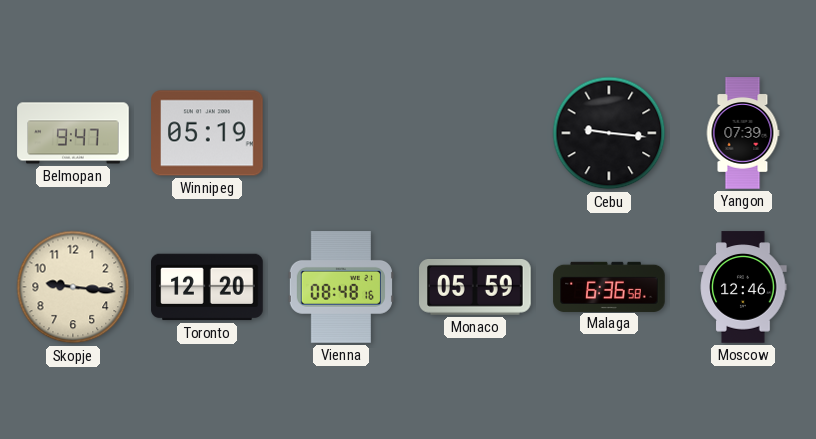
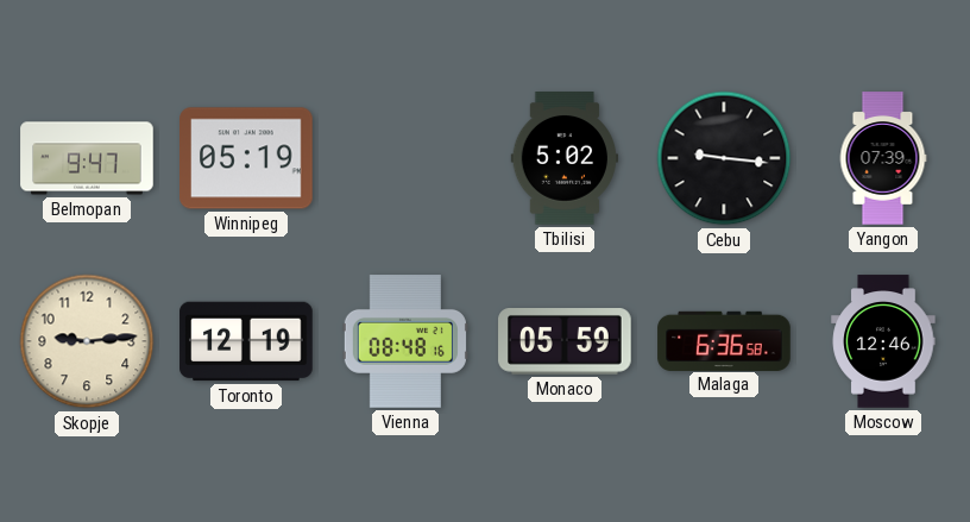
Tbilisi: none -> 5:02 (565, 158)
Skopje: 9:16 -> 9:14 (87, 341)
Toronto: 12:20 -> 12:19 (246, 341)
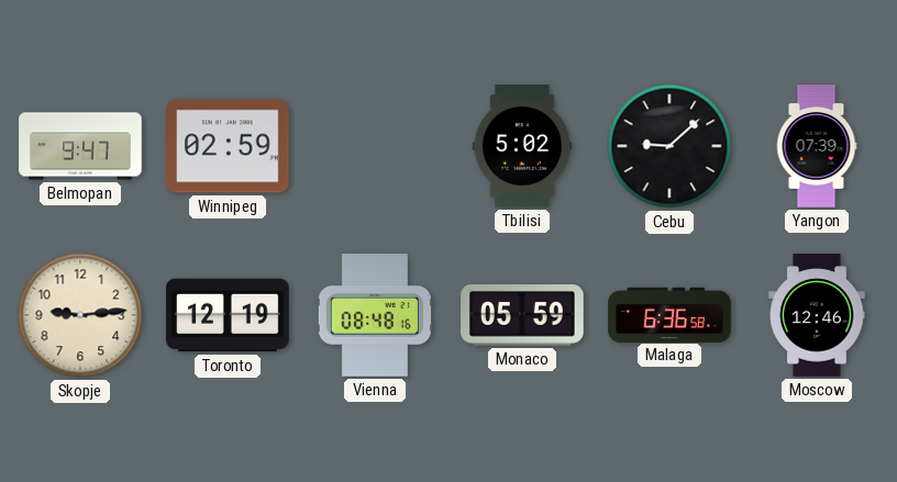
Winnipeg: 05:19 -> 02:59 (228, 146)
Cebu: 9:16 -> 9:08 (669, 146)
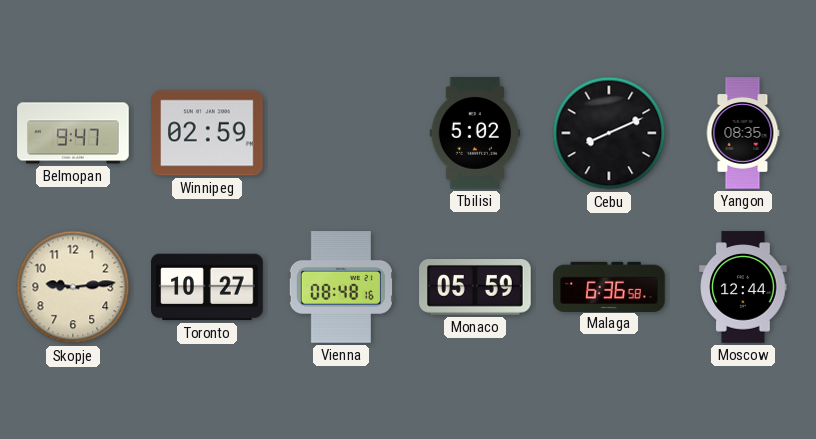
Cebu: 9:08 -> 8:11 (609, 133)
Yangon: 07:39 -> 08:35 (743, 133)
Toronto: 12:19 -> 10:27 (207, 287)
Moscow: 12:46 -> 12:44 (743, 287)
